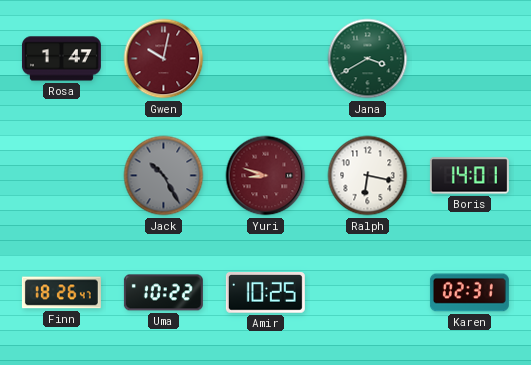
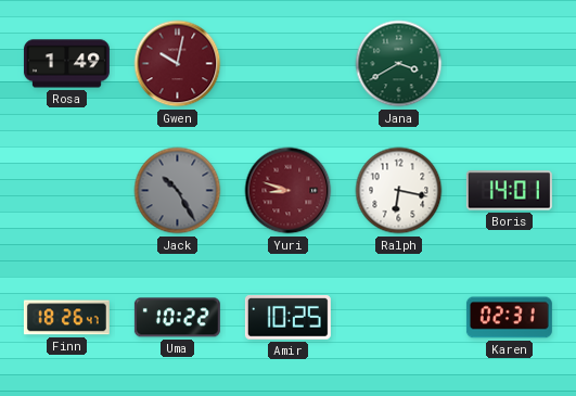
Rosa: 1:47 -> 1:49 (66, 64)
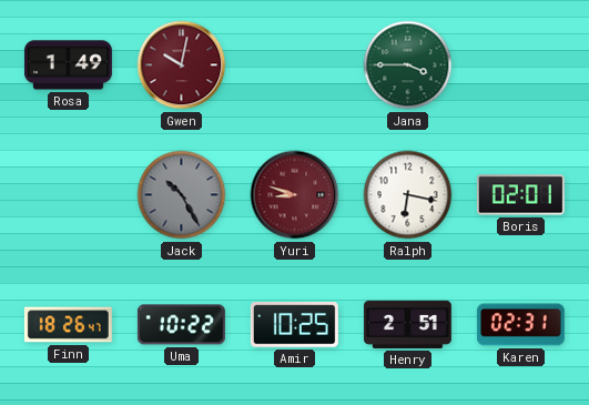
Jana: 3:40 -> 3:45 (408, 65)
Boris: 14:01 -> 02:01 (520, 195)
Henry: none -> 2:51 (407, 324)
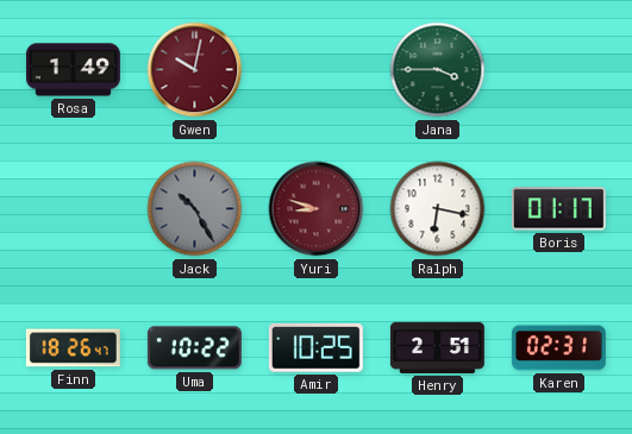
Boris: 02:01 -> 01:17 (558, 209)
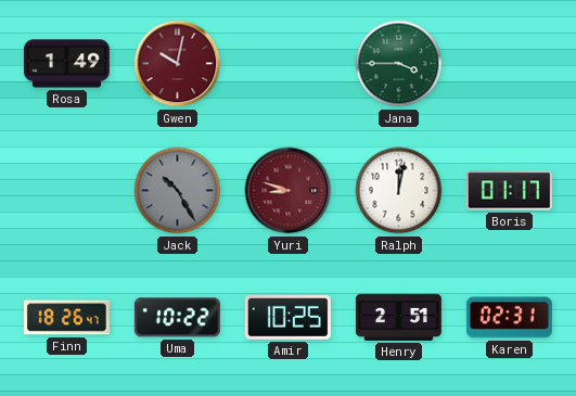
Ralph: 6:17 -> 12:02 (399, 191)
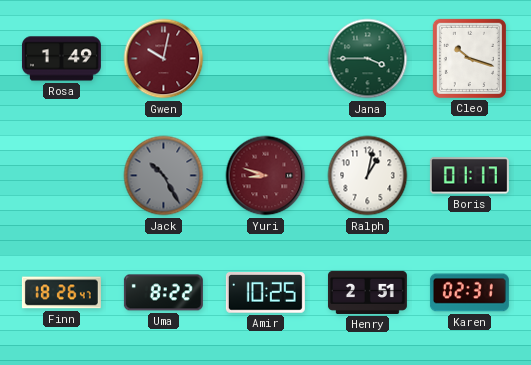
Cleo: none -> 10:18 (469, 58)
Ralph: 12:02 -> 1:02 (368, 176)
Uma: 10:22 -> 8:22 (163, 293)
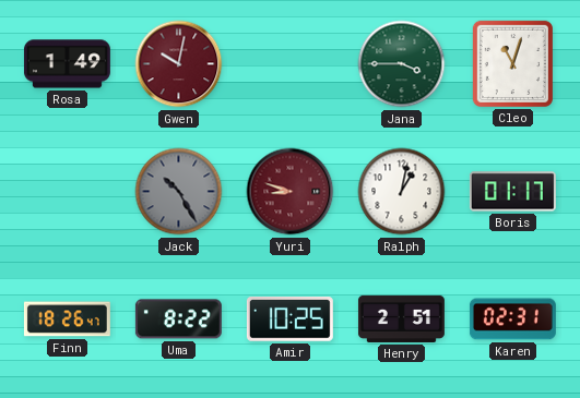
Cleo: 10:18 -> 11:03 (512, 63)
